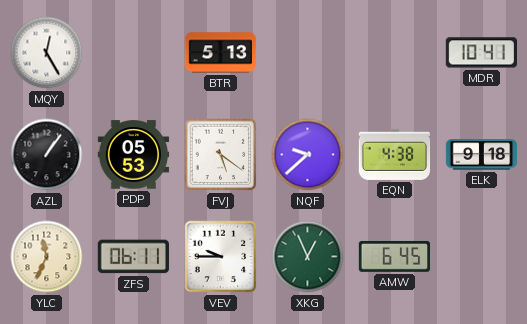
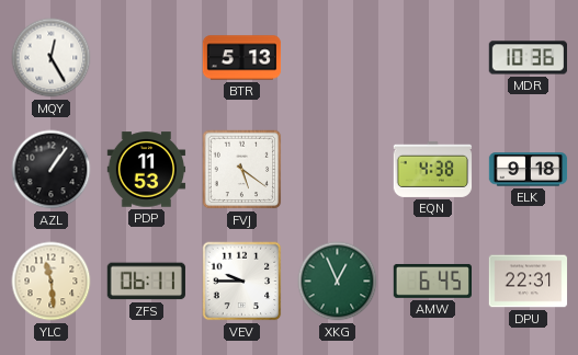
MDR: 10:41 -> 10:36 (528, 58)
PDP: 05:53 -> 11:53 (147, 170)
NQF: 9:38 -> none (308, 155)
YLC: 11:34 -> 11:29 (52, 282)
DPU: none -> 22:31 (529, 282)
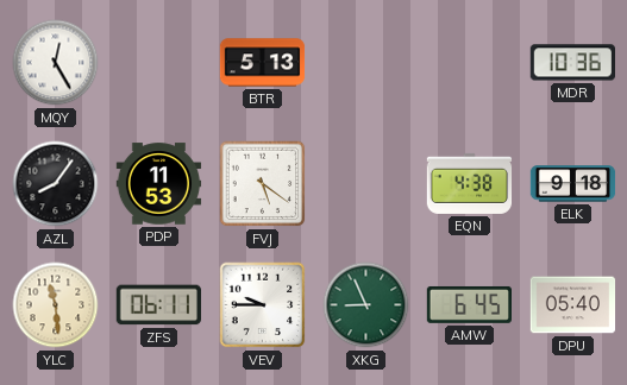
AZL: 1:06 -> 8:06 (56, 184)
XKG: 12:56 -> 8:56 (366, 305)
DPU: 22:31 -> 05:40 (573, 305)
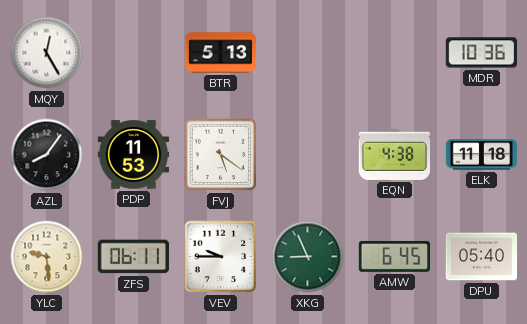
ELK: 9:18 -> 11:18 (482, 155)
YLC: 11:29 -> 9:29 (47, 257)
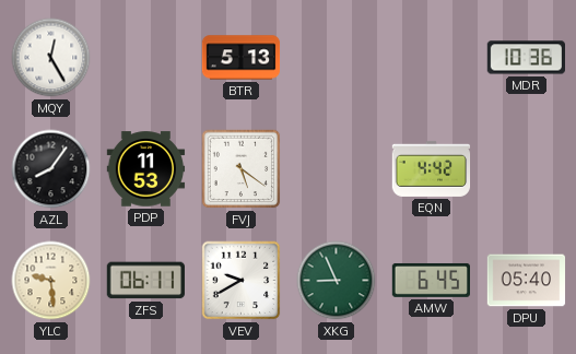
EQN: 4:38 -> 4:42 (432, 168)
ELK: 11:18 -> none (482, 155)
VEV: 9:45 -> 9:40 (242, 281)
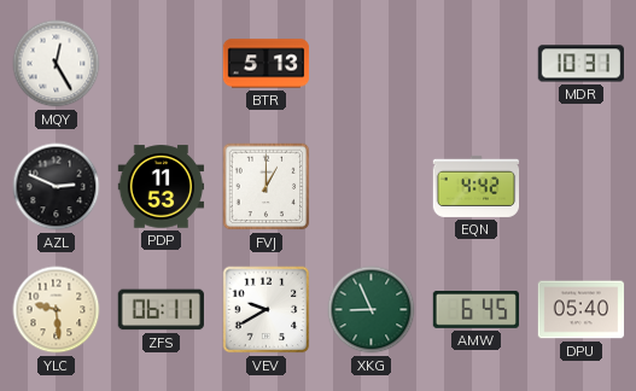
MDR: 10:36 -> 10:31 (580, 64)
AZL: 8:06 -> 2:49 (57, 187)
FVJ: 5:21 -> 1:00 (267, 187)
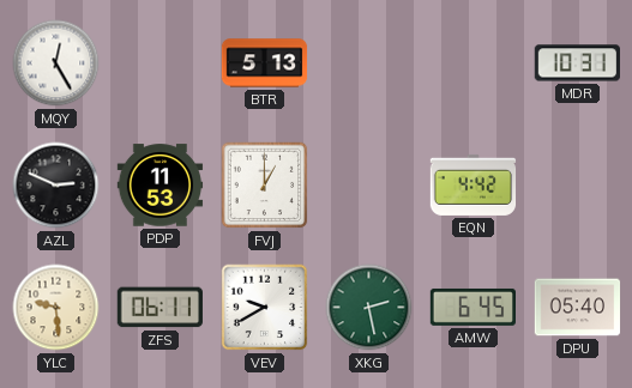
XKG: 8:56 -> 2:28 (369, 308)
